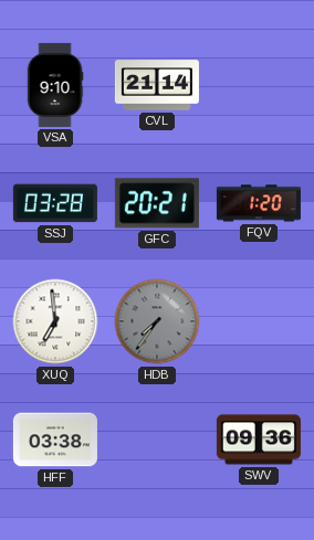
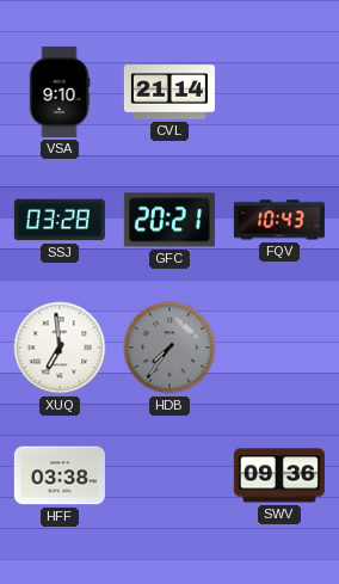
FQV: 1:20 -> 10:43 (279, 220)
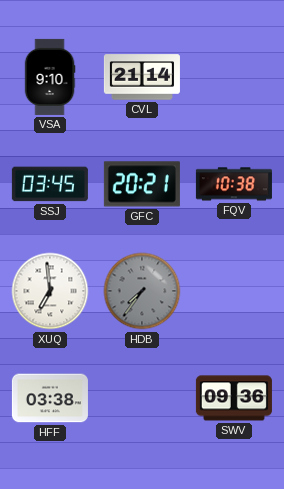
SSJ: 03:28 -> 03:45 (50, 184)
FQV: 10:43 -> 10:38 (234, 184)
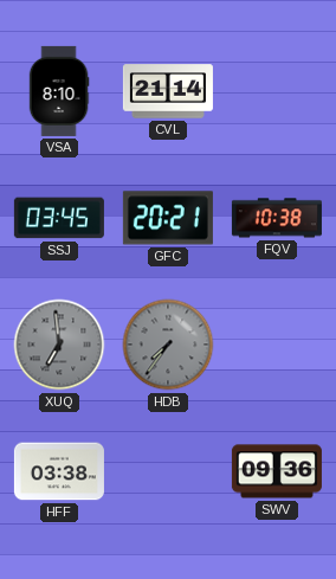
VSA: 9:10 -> 8:10 (59, 91)
XUQ dial: white -> grey (59, 345)
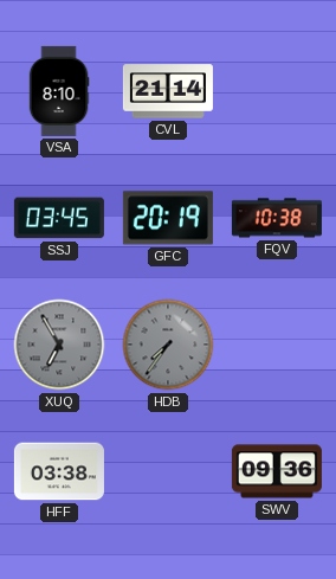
GFC: 20:21 -> 20:19 (168, 218)
XUQ: 6:59 -> 6:55 (59, 345)
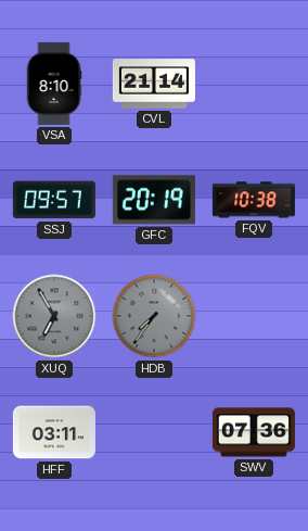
SSJ: 03:45 -> 09:57 (54, 200)
HFF: 03:38 -> 03:11 (54, 432)
SWV: 09:36 -> 07:36 (254, 432)
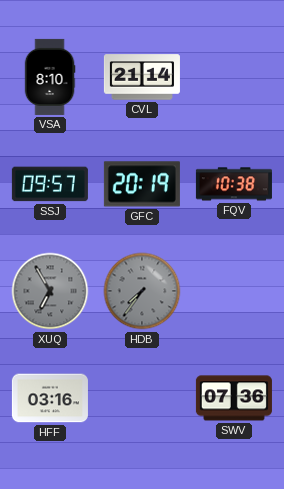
HFF: 03:11 -> 03:16 (50, 398)
